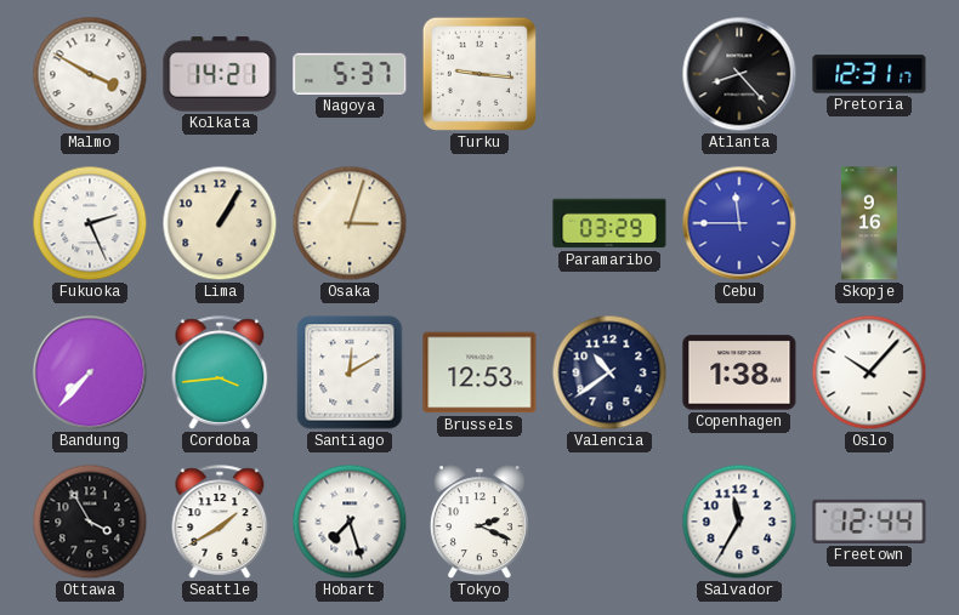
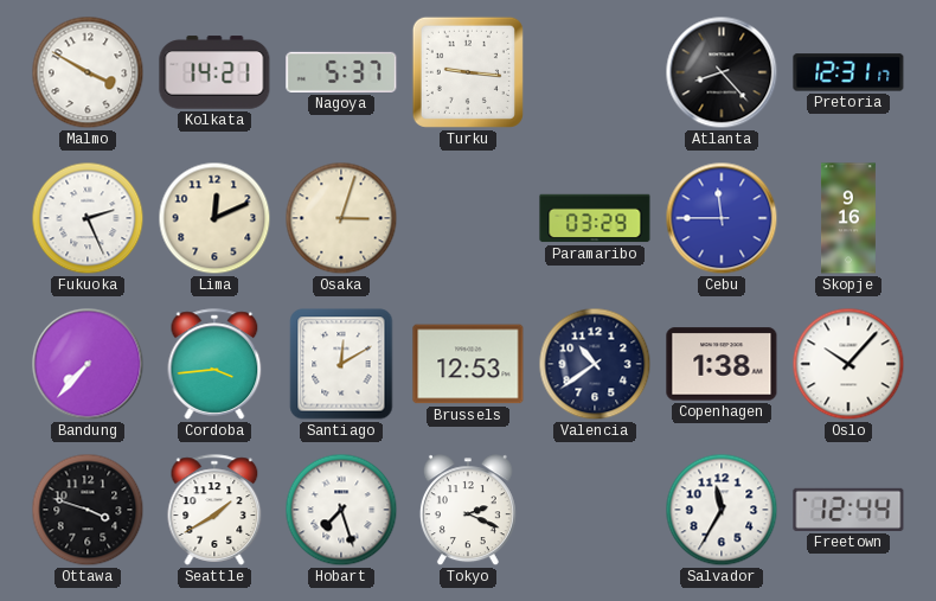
Lima: 1:05 -> 12:11 (214, 218)
Ottawa: 3:55 -> 3:48 (88, 510)
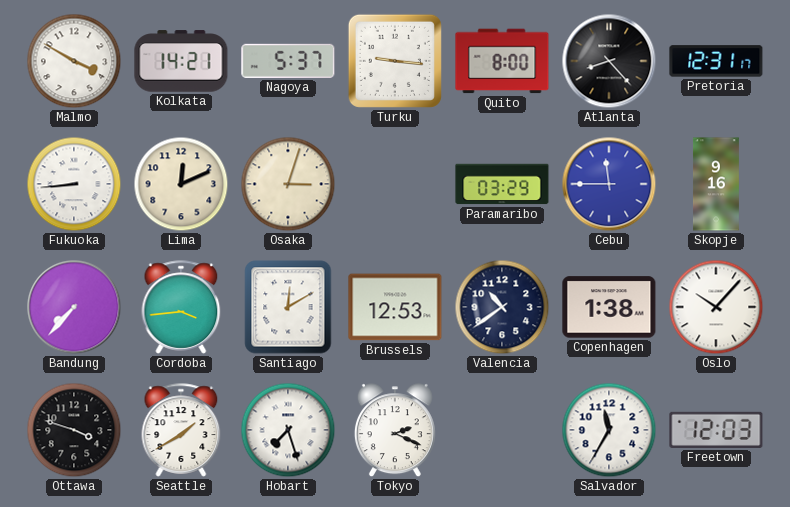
Quito: none -> 8:00 (502, 61)
Fukuoka: 2:26 -> 8:44 (74, 184)
Freetown: 12:44 -> 12:03 (716, 430)
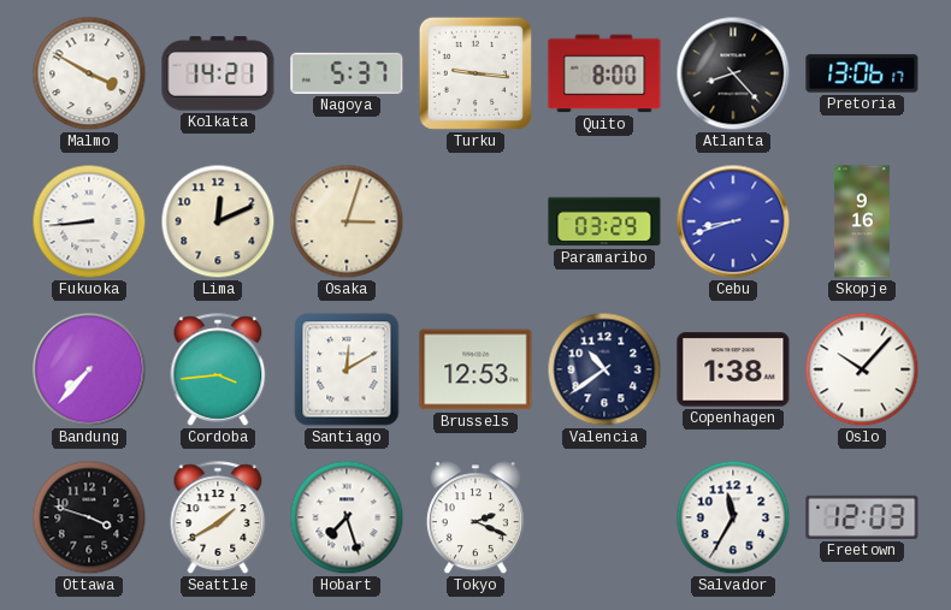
Pretoria: 12:31 -> 13:06 (862, 73)
Cebu: 11:45 -> 8:42 (733, 221)
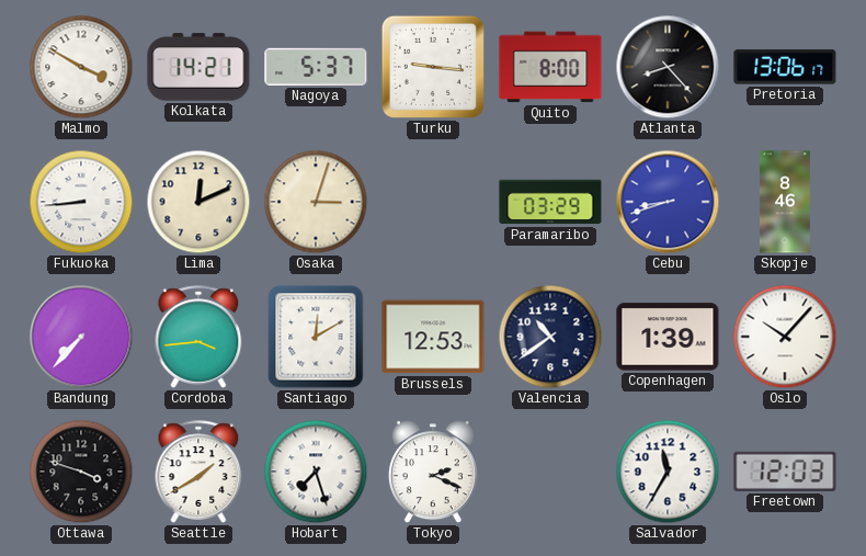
Skopje: 9:16 -> 8:46 (785, 202)
Copenhagen: 1:38 -> 1:39 (668, 337)
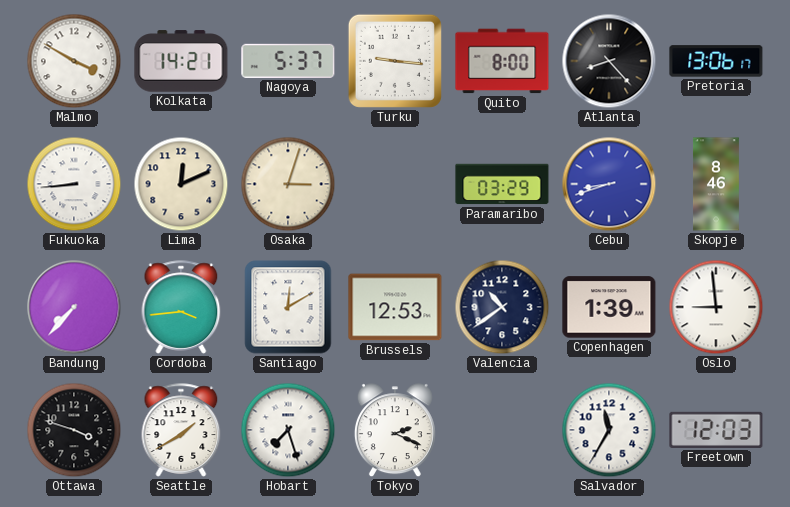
Oslo: 10:07 -> 8:59 (716, 307)
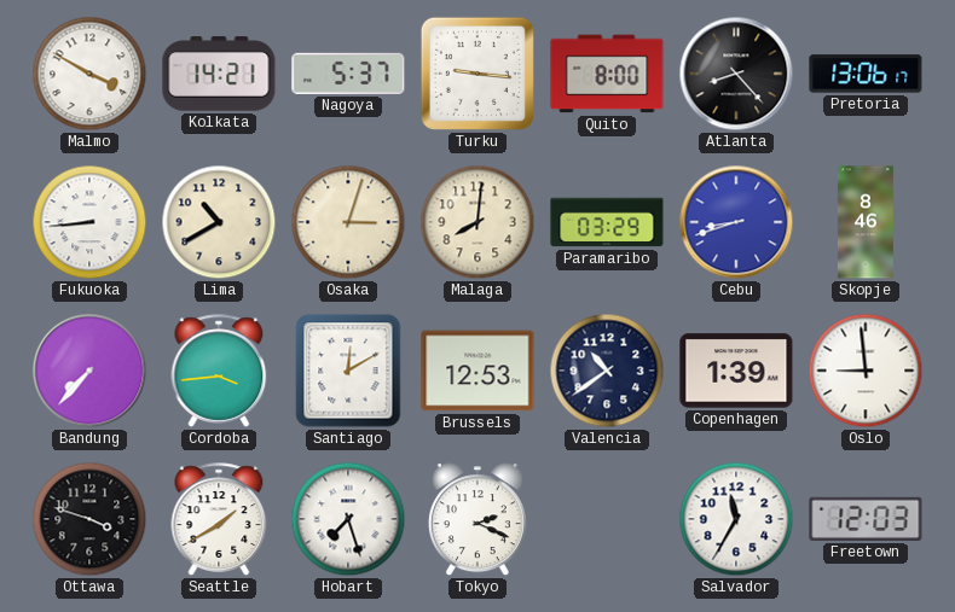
Lima: 12:11 -> 10:40 (219, 222)
Malaga: none -> 8:01 (477, 222)
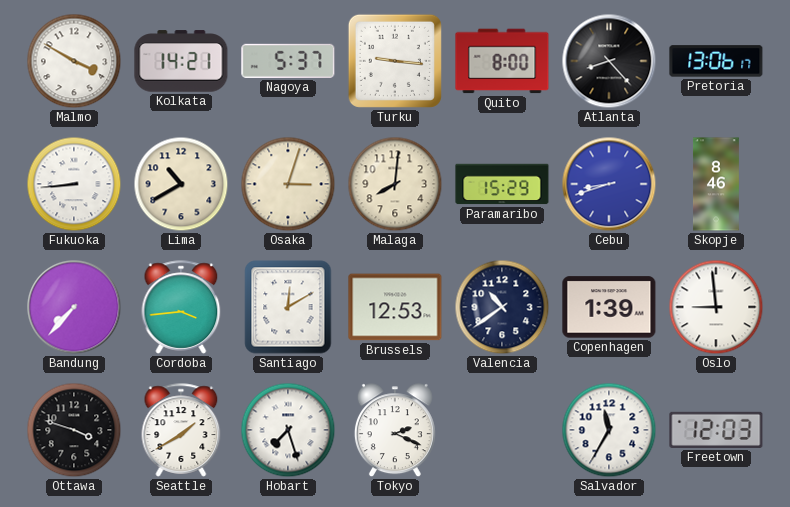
Paramaribo: 03:29 -> 15:29 (502, 184)
